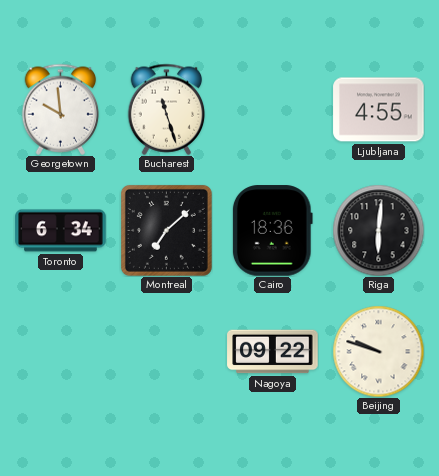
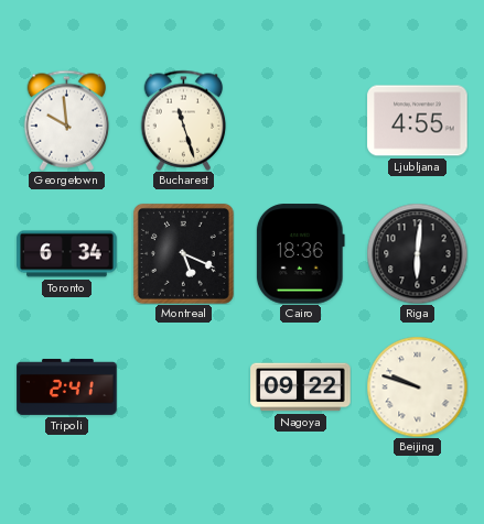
Montreal: 7:08 -> 5:19 (183, 253)
Tripoli: none -> 2:41 (67, 386)
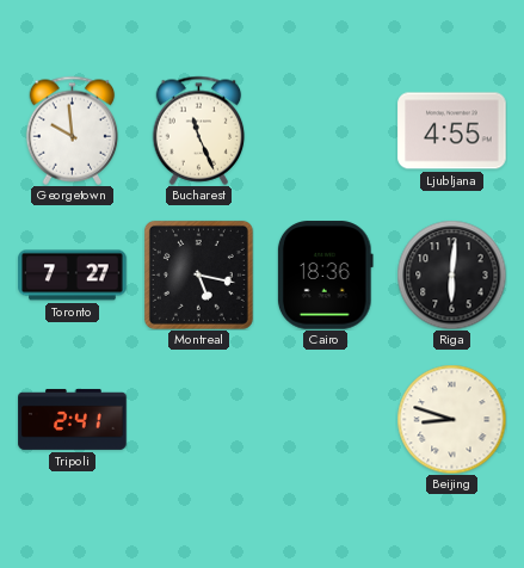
Bucharest: 11:27 -> 11:26 (199, 130)
Toronto: 6:34 -> 7:27 (73, 276)
Montreal: 5:19 -> 5:17 (198, 274)
Nagoya: 09:22 -> none (301, 387)
Beijing: 9:48 -> 8:48 (451, 419)
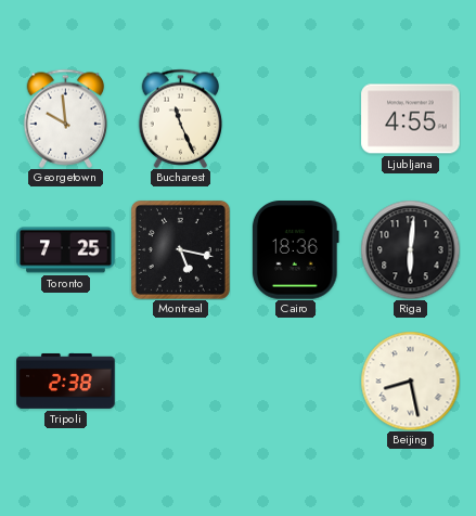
Toronto: 7:27 -> 7:25 (66, 250)
Tripoli: 2:41 -> 2:38 (66, 380)
Beijing: 8:48 -> 8:28 (410, 380)
